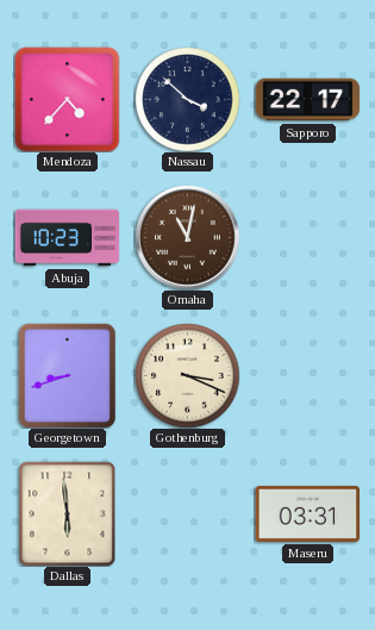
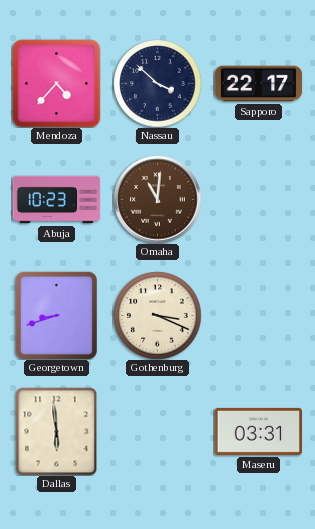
Omaha: 11:02 -> 11:01 (157, 199)
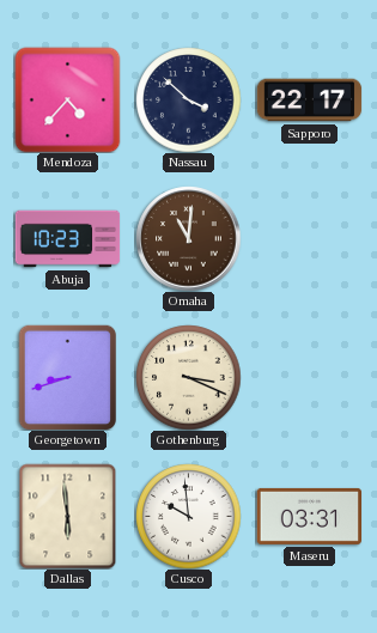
Cusco: none -> 9:59 (188, 516)
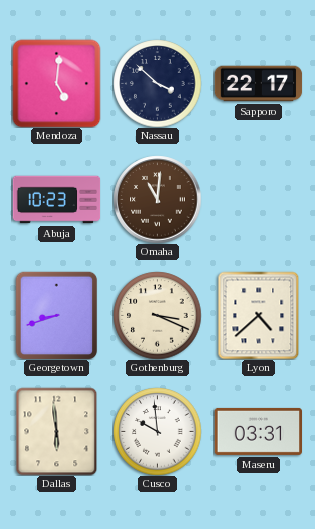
Mendoza: 4:37 -> 5:01 (56, 83)
Lyon: none -> 4:38 (259, 315)
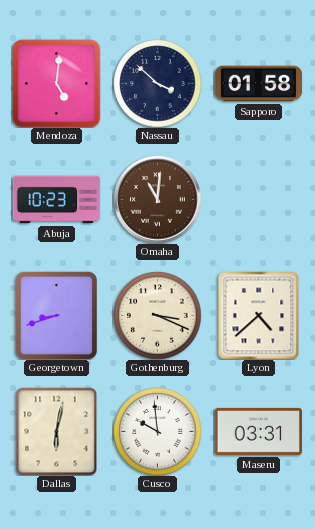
Sapporo: 22:17 -> 01:58 (258, 84)
Dallas: 5:59 -> 6:02 (57, 431)
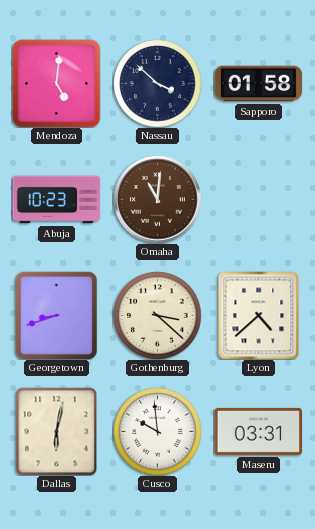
Gothenburg: 3:19 -> 3:22 (157, 315)
